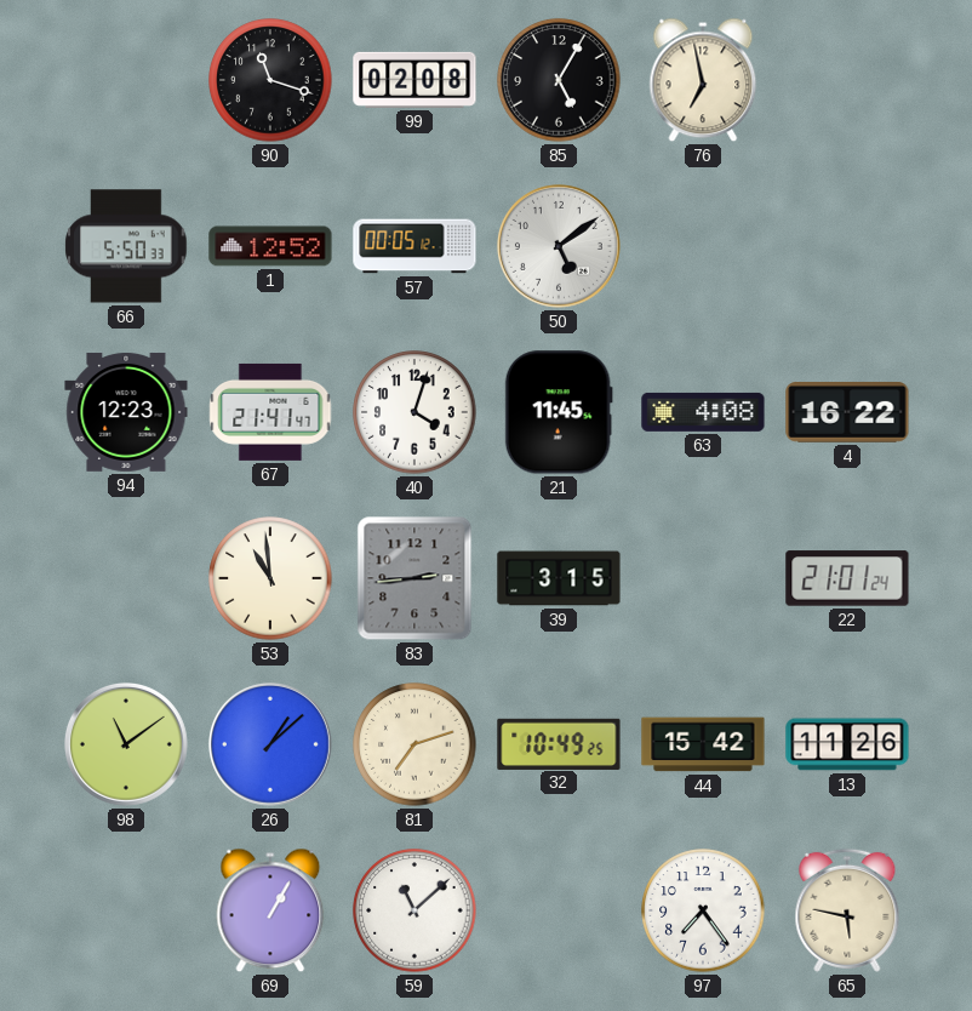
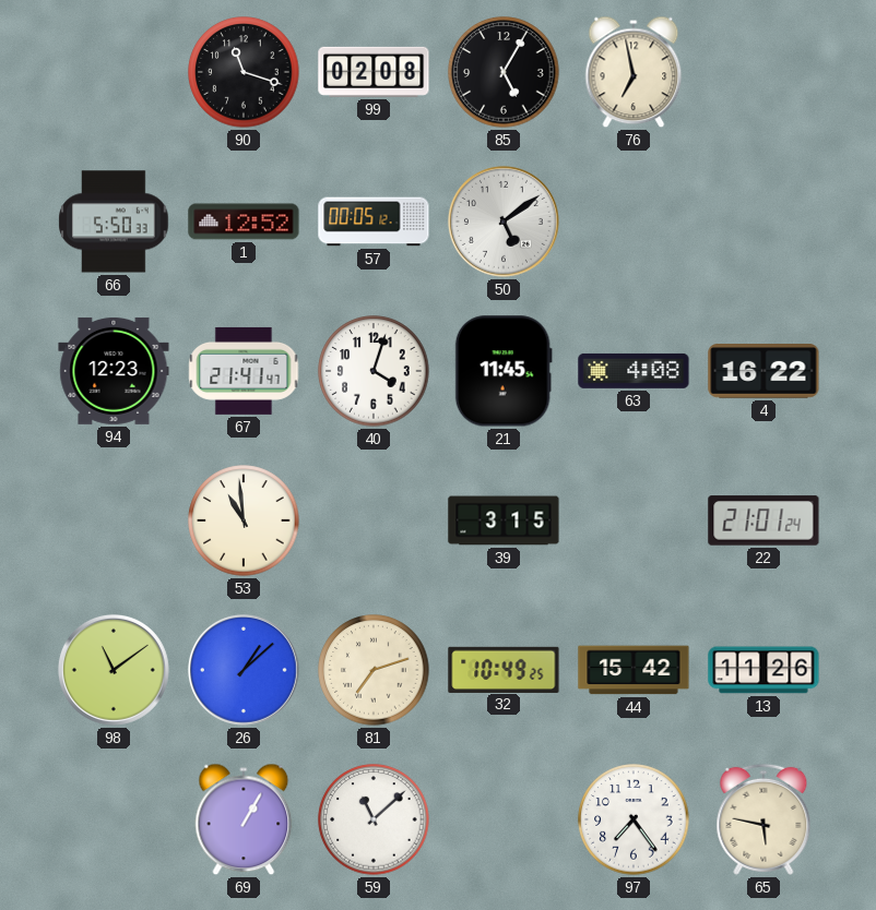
83: 2:44 -> none (414, 578)
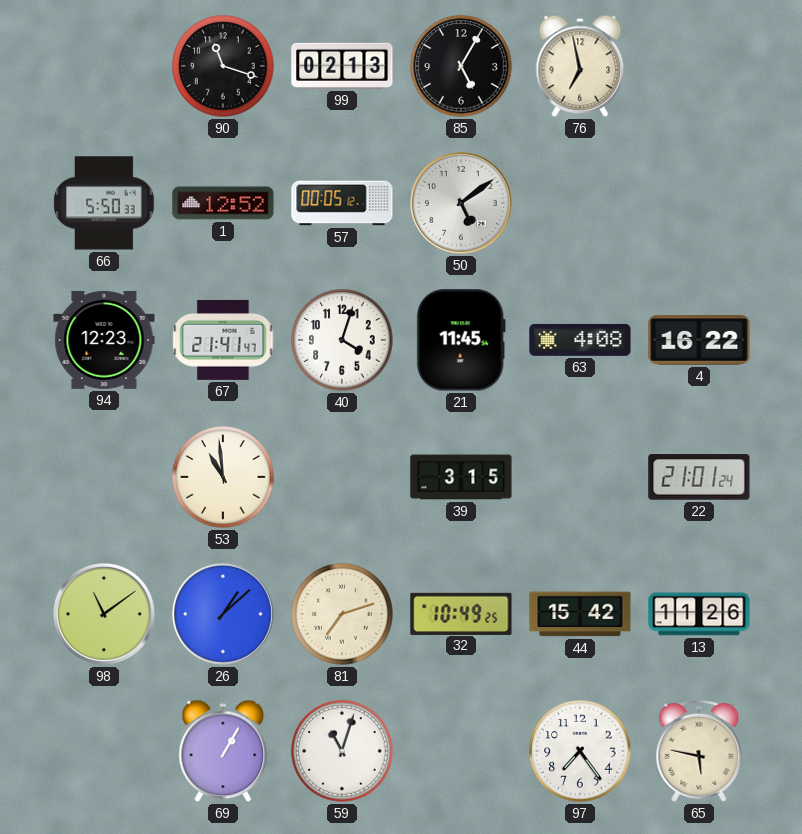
99: 02:08 -> 02:13 (342, 66)
59: 11:08 -> 11:03 (342, 751)
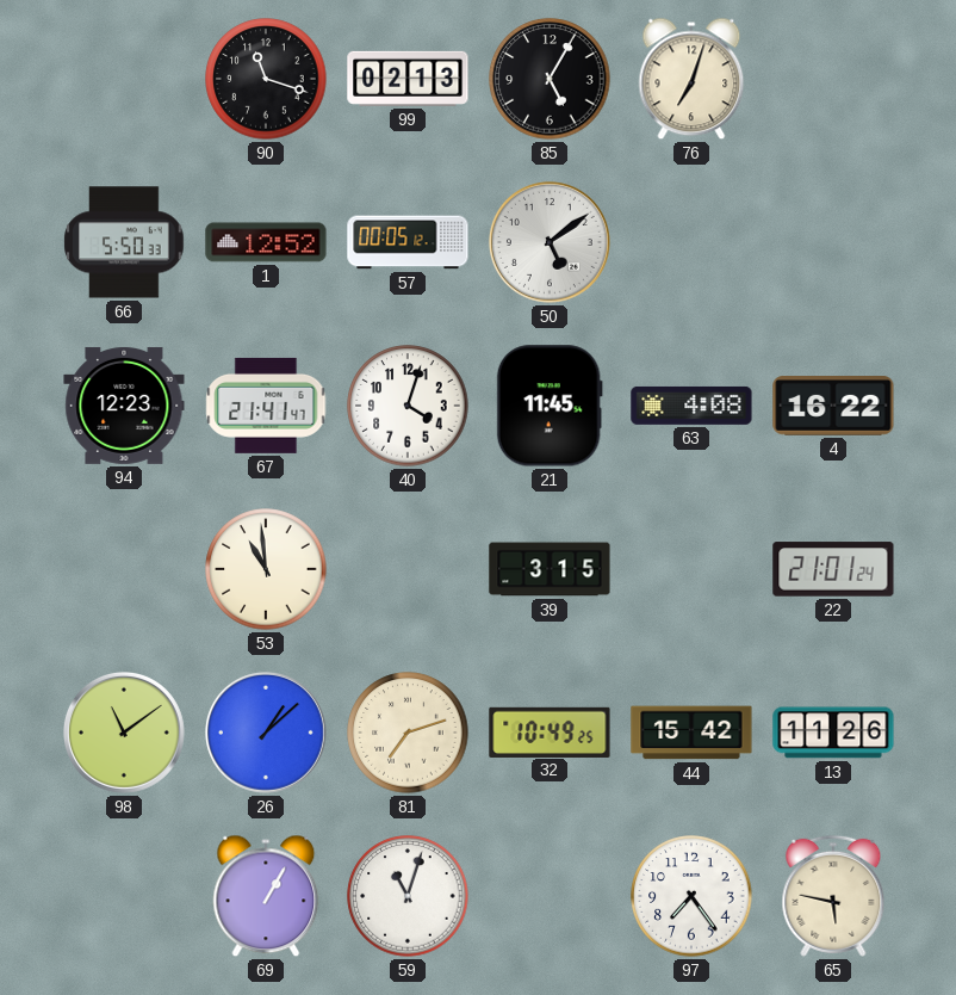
76: 6:58 -> 7:03 (691, 79)
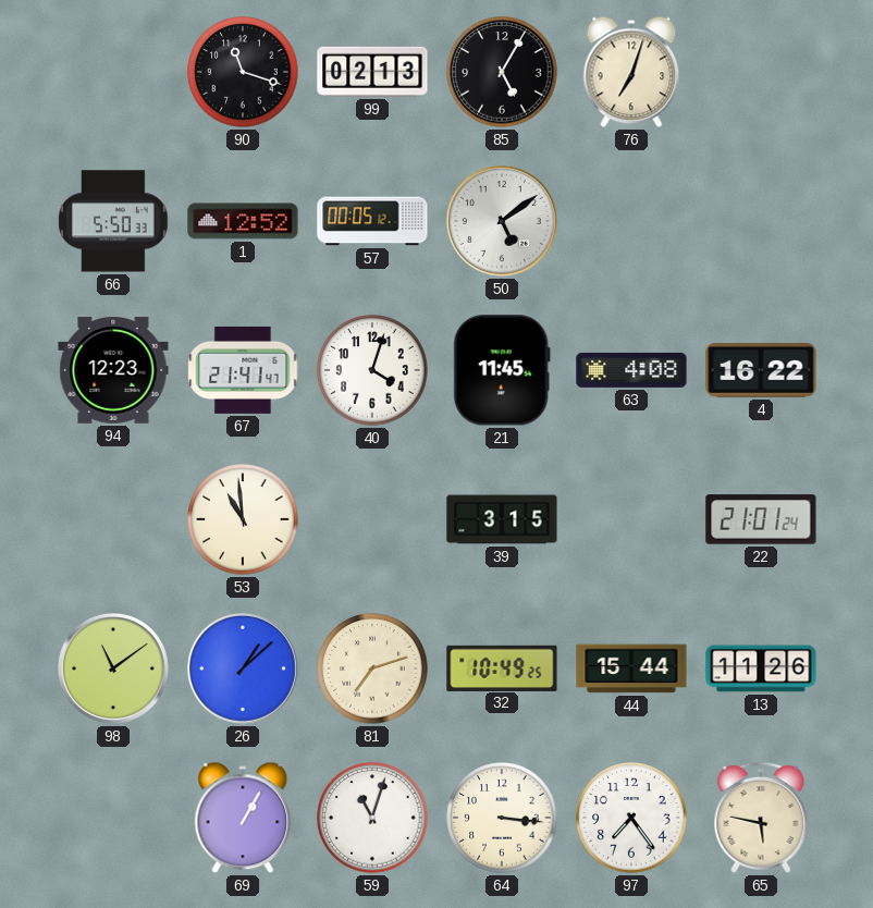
44: 15:42 -> 15:44 (631, 668)
64: none -> 3:16 (502, 818)
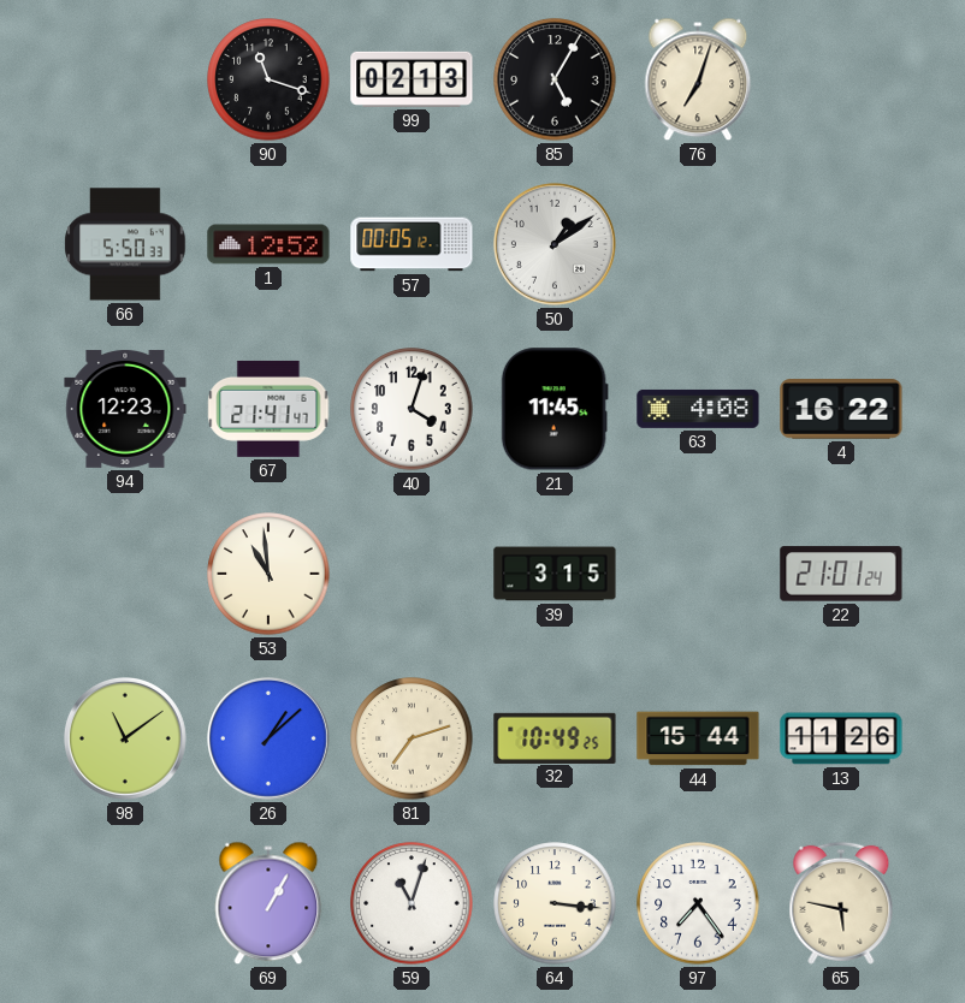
50: 5:09 -> 1:09 (555, 244)
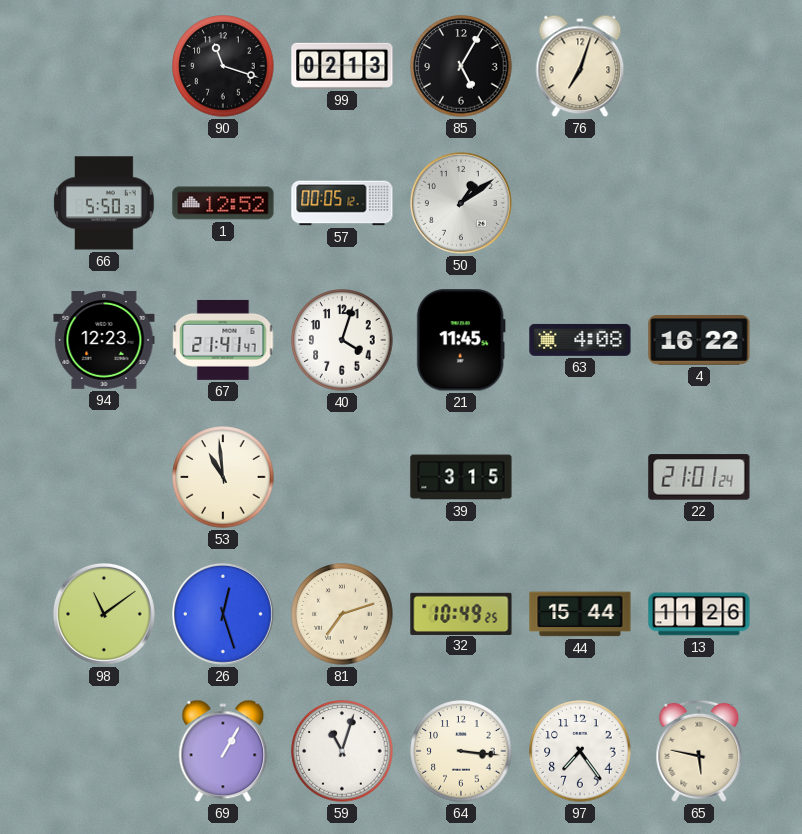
26: 1:08 -> 12:27 (223, 614)
